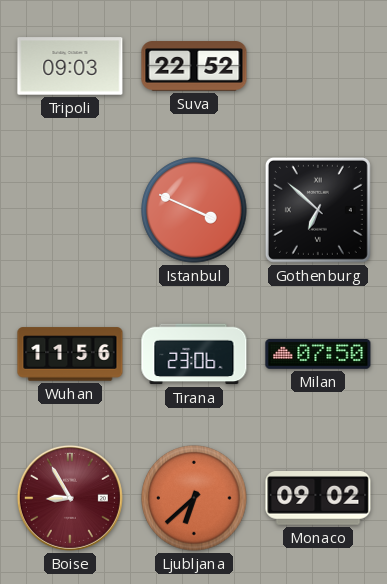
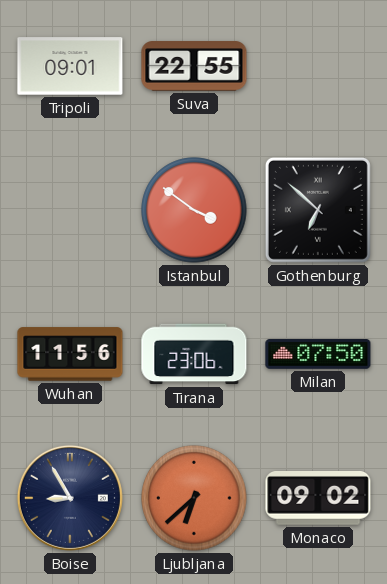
Tripoli: 09:03 -> 09:01 (70, 66)
Suva: 22:52 -> 22:55 (194, 66)
Istanbul: 3:49 -> 3:51 (194, 210)
Boise dial: burgundy -> navy (70, 498)
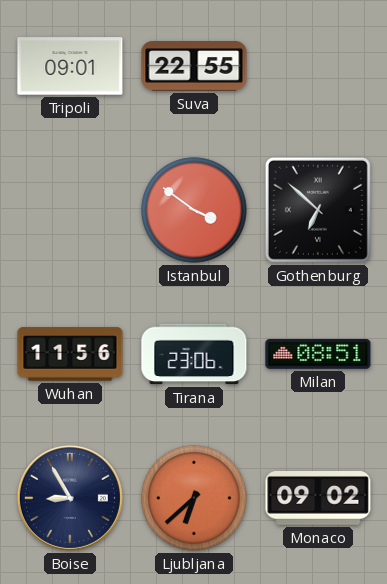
Milan: 07:50 -> 08:51 (318, 354)
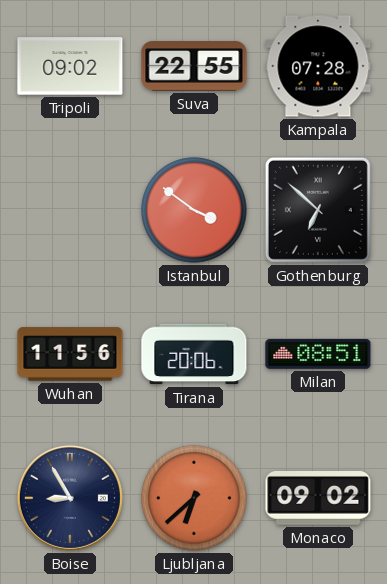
Tripoli: 09:01 -> 09:02 (70, 66)
Kampala: none -> 07:28 (318, 66)
Tirana: 23:06 -> 20:06 (194, 354)
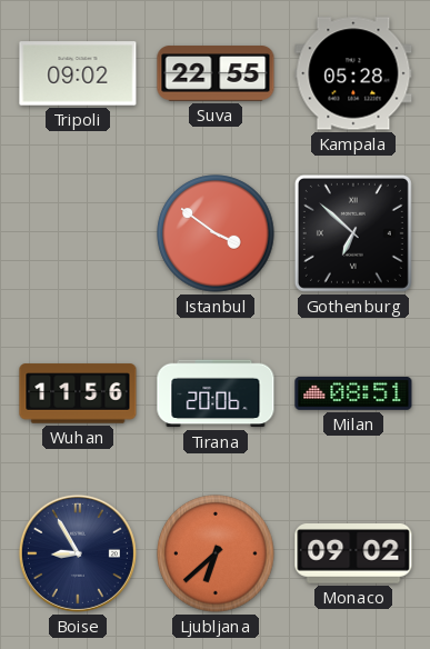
Kampala: 07:28 -> 05:28 (353, 73)
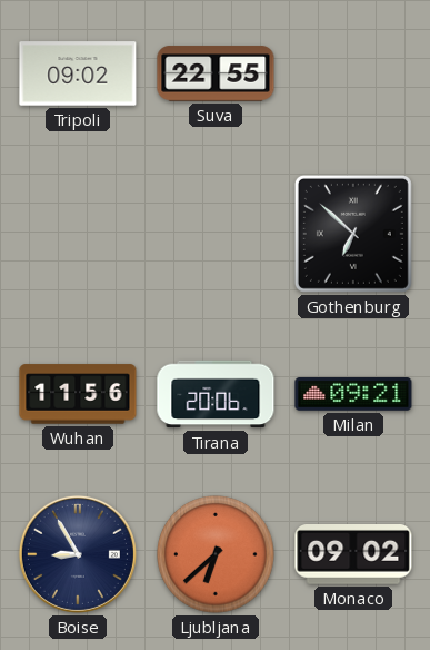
Kampala: 05:28 -> none (353, 73)
Istanbul: 3:51 -> none (216, 233)
Milan: 08:51 -> 09:21 (353, 394)
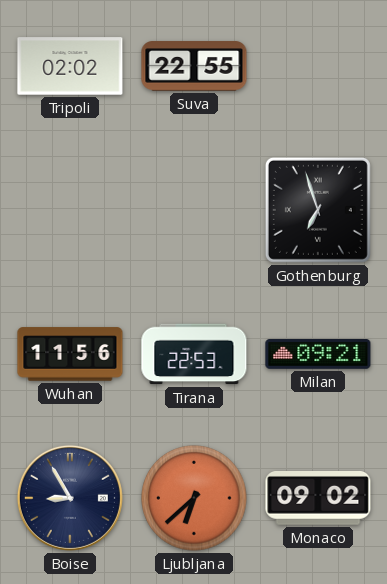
Tripoli: 09:02 -> 02:02 (70, 66)
Gothenburg: 6:52 -> 6:57 (318, 210)
Tirana: 20:06 -> 22:53 (194, 354)
